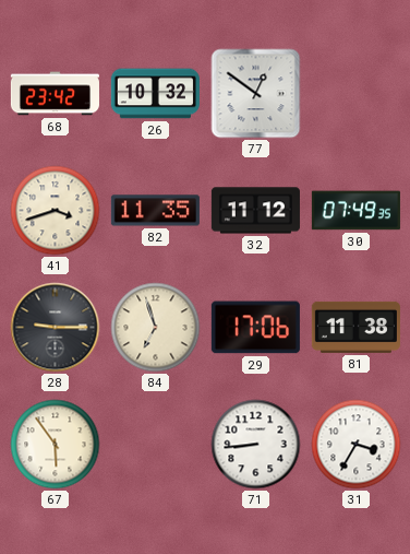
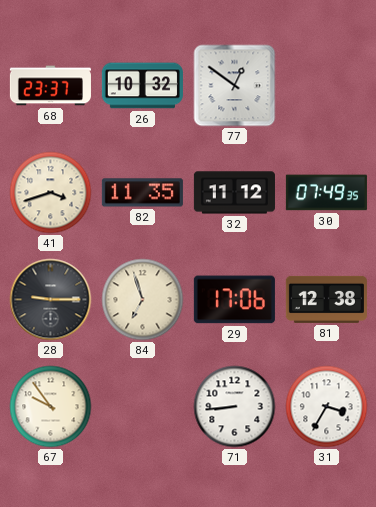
68: 23:42 -> 23:37 (50, 86)
81: 11:38 -> 12:38 (326, 299)
67: 5:54 -> 9:54 (51, 407)
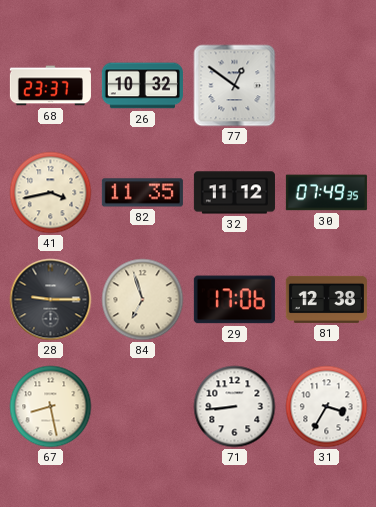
41: 3:42 -> 3:43 (51, 193)
67: 9:54 -> 8:28 (51, 407)
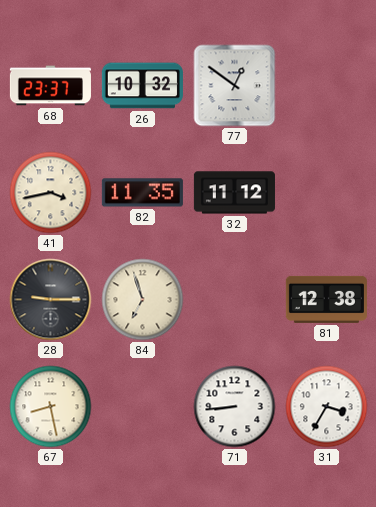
30: 07:49 -> none (326, 193)
29: 17:06 -> none (234, 300)
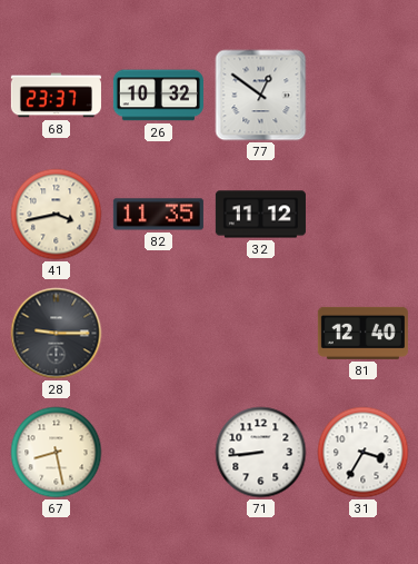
84: 6:57 -> none (143, 300)
81: 12:38 -> 12:40 (362, 333)
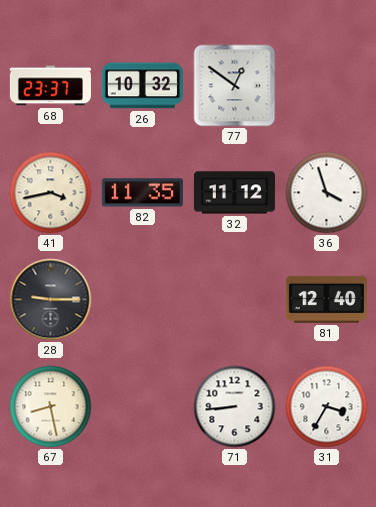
36: none -> 3:57 (327, 193)
